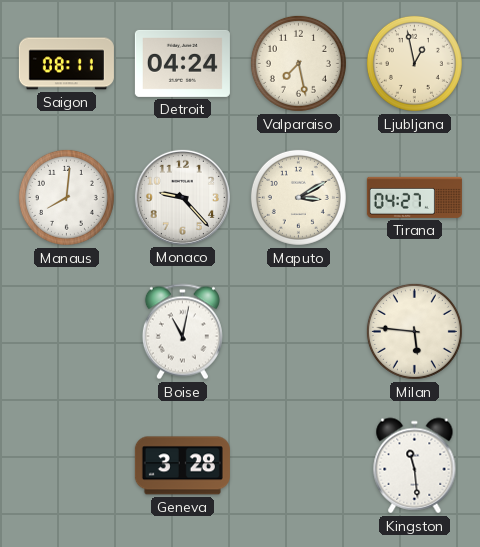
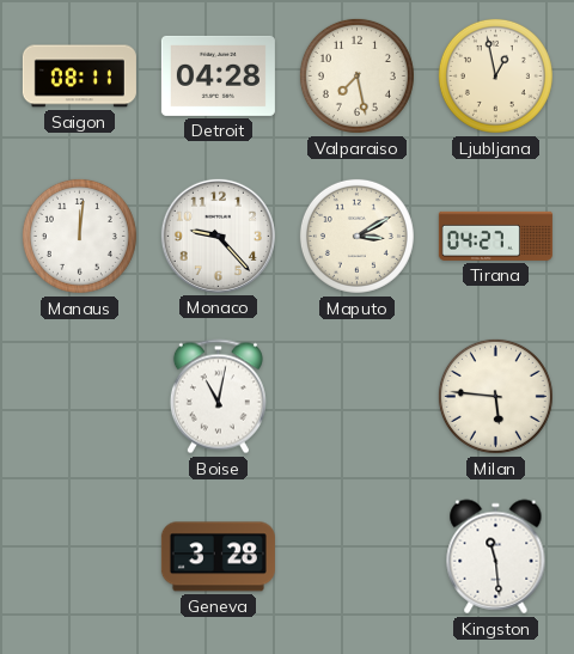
Detroit: 04:24 -> 04:28 (218, 75)
Manaus: 8:01 -> 12:01 (79, 236)
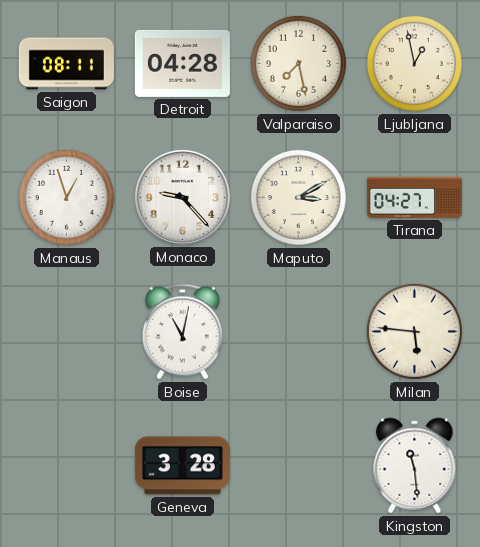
Manaus: 12:01 -> 12:57 (66, 197)
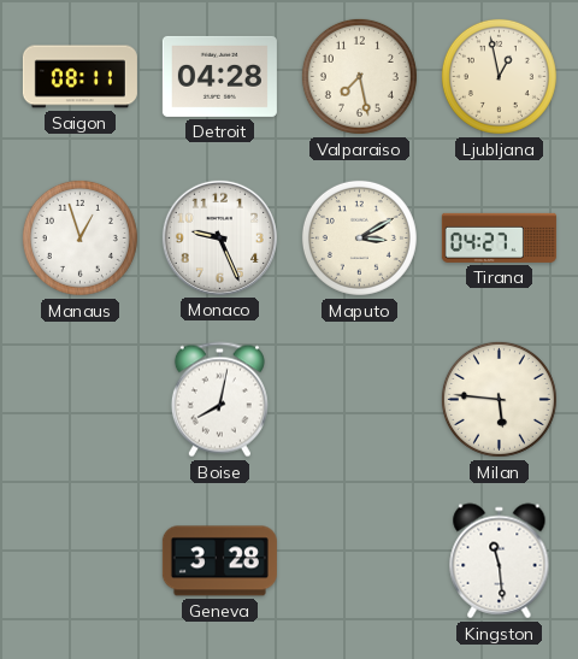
Monaco: 9:23 -> 9:26 (219, 237)
Boise: 11:02 -> 8:02 (219, 400)
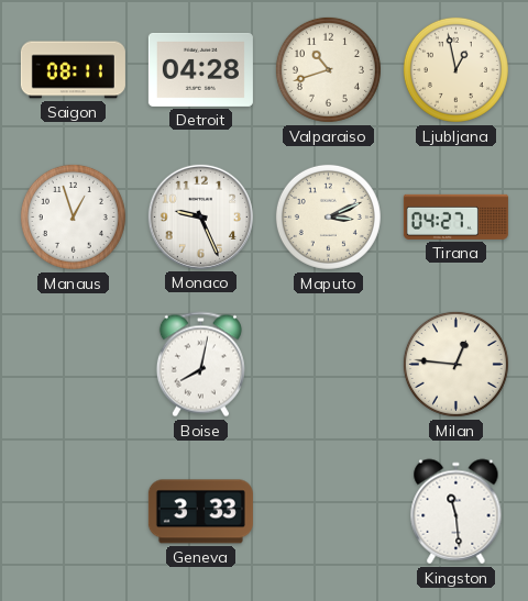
Valparaiso: 7:28 -> 10:42 (328, 69)
Maputo: 3:10 -> 3:11 (328, 216)
Milan: 5:46 -> 12:46 (455, 364)
Geneva: 3:28 -> 3:33 (200, 512)
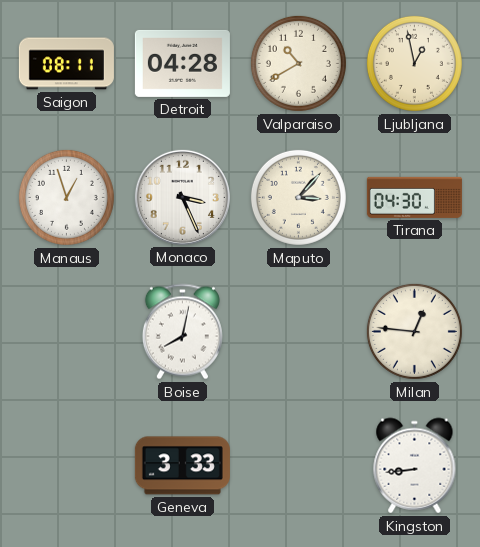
Valparaiso: 10:42 -> 10:40 (298, 63)
Monaco: 9:26 -> 3:26 (182, 197)
Maputo: 3:11 -> 3:07 (298, 197)
Tirana: 04:27 -> 04:30 (414, 197)
Kingston: 11:29 -> 8:44 (415, 466)
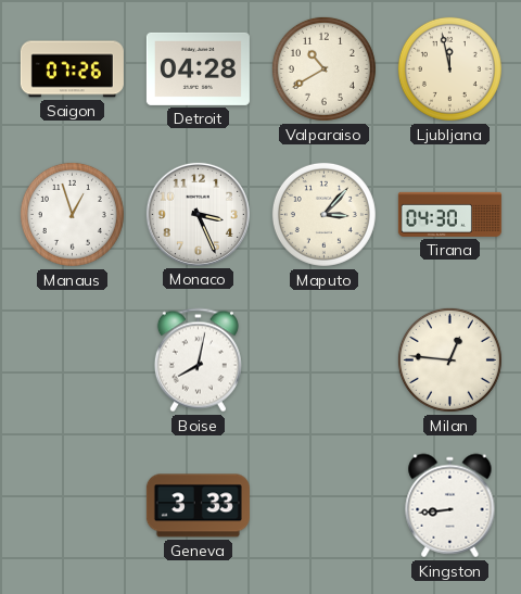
Saigon: 08:11 -> 07:26 (72, 69)
Ljubljana: 12:58 -> 11:58 (449, 68)
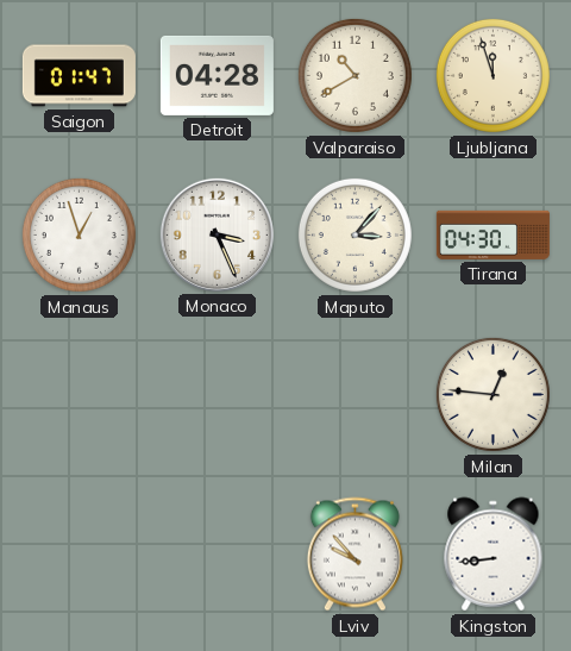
Saigon: 07:26 -> 01:47 (79, 76)
Ljubljana: 11:58 -> 11:57 (492, 75)
Boise: 8:02 -> none (198, 361)
Geneva: 3:33 -> none (198, 506)
Lviv: none -> 9:53 (354, 555)
